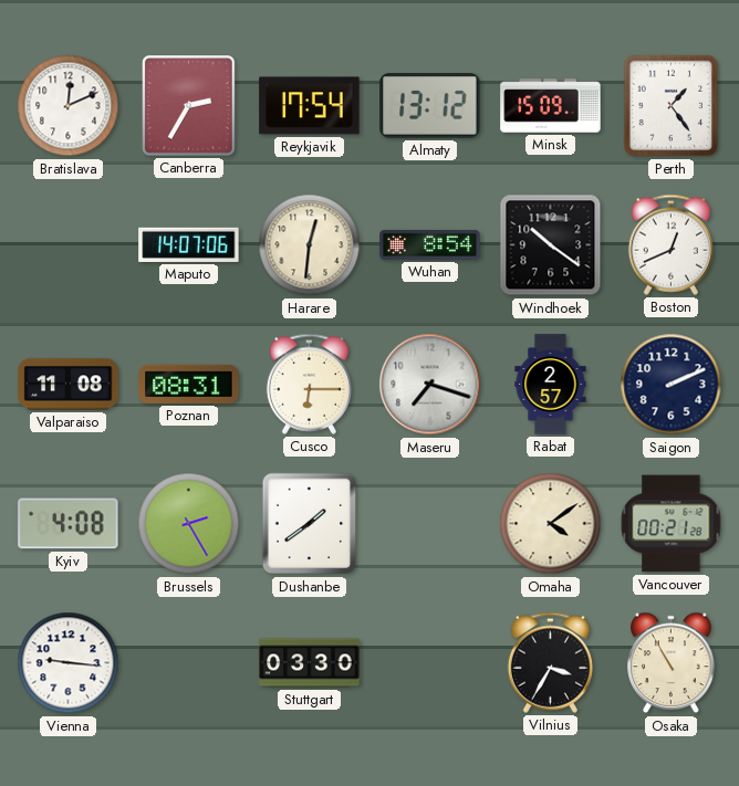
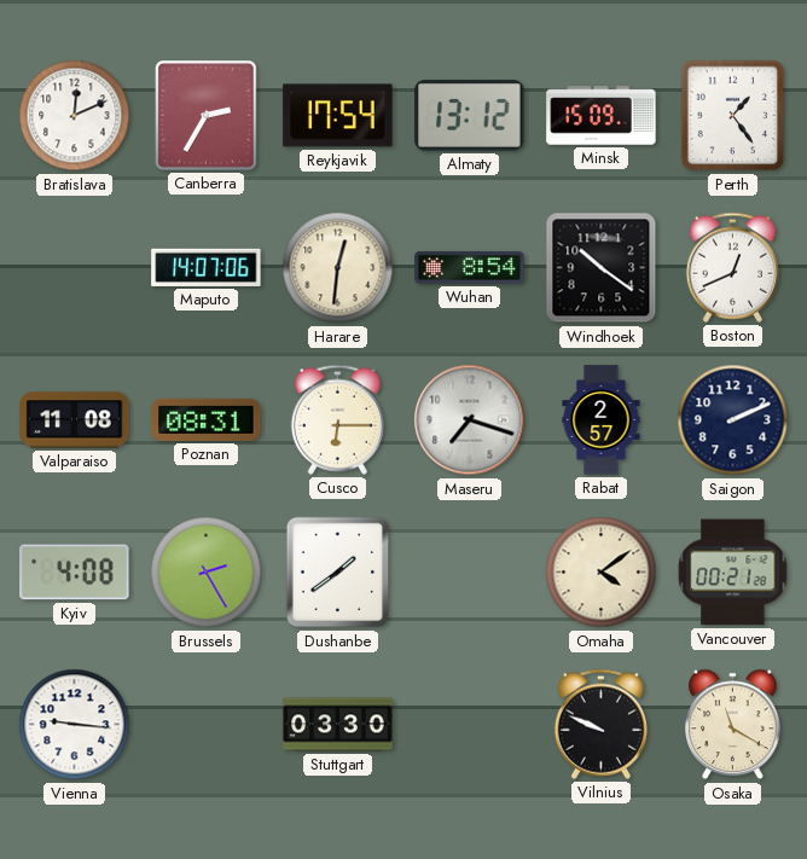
Vilnius: 3:35 -> 9:49 (600, 724)
Osaka: 10:55 -> 11:20 (733, 725)
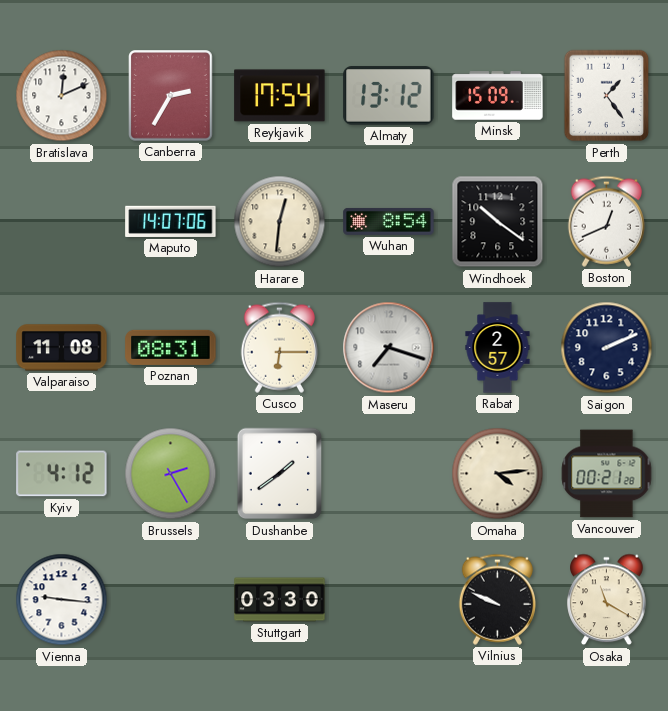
Kyiv: 4:08 -> 4:12 (62, 474)
Omaha: 4:09 -> 4:14 (498, 474)
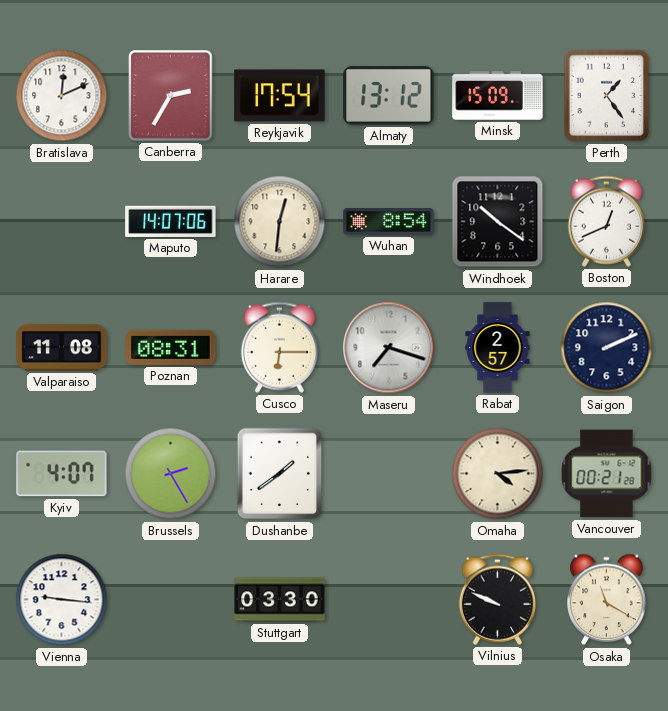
Kyiv: 4:12 -> 4:07 (62, 474)
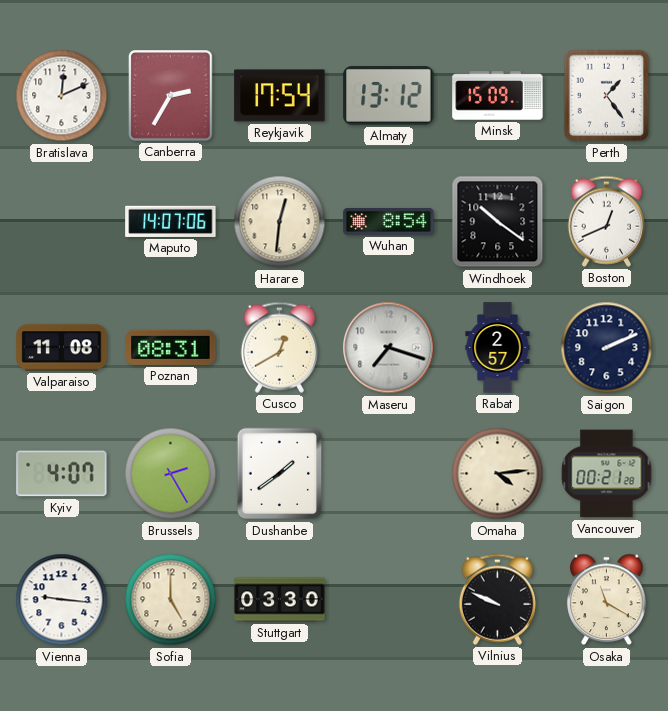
Cusco: 6:15 -> 12:40 (279, 347)
Sofia: none -> 5:00 (171, 600)
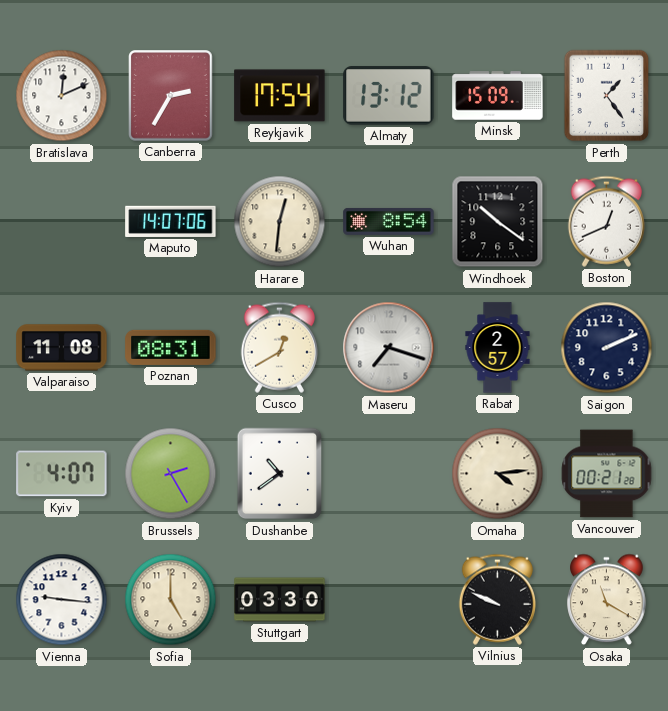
Dushanbe: 1:39 -> 10:39 (280, 474)
